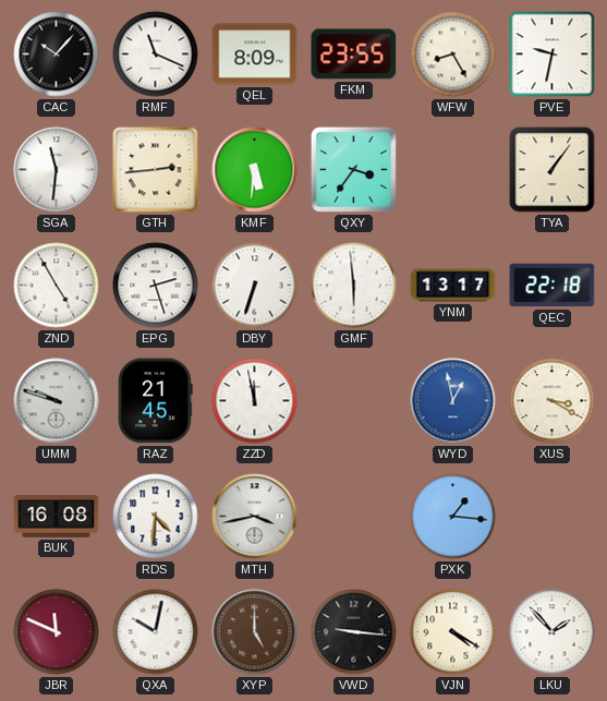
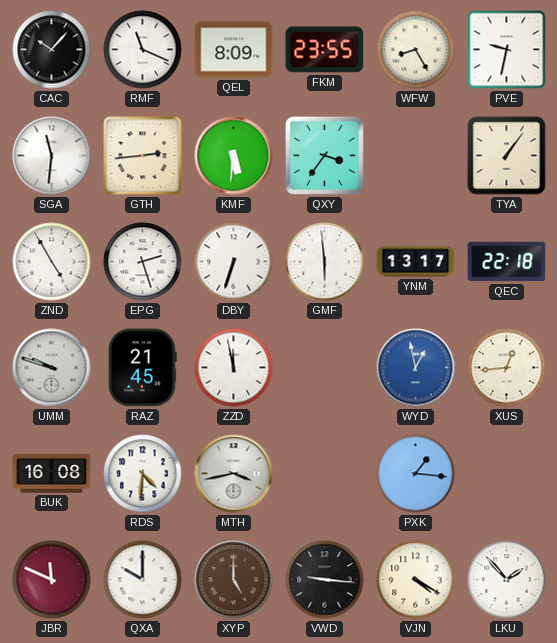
XUS: 3:20 -> 12:44 (507, 368)
QXA: 10:02 -> 10:00 (143, 580)
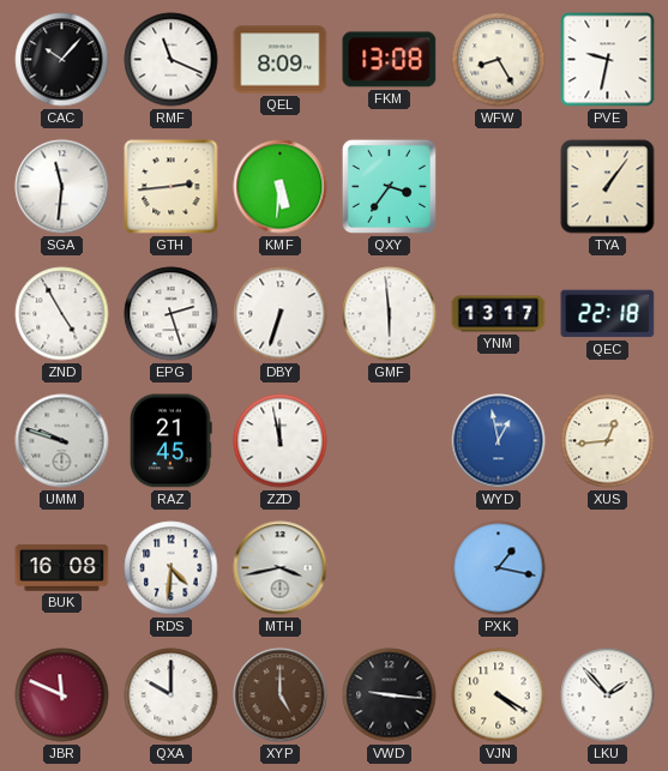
FKM: 23:55 -> 13:08 (390, 60)
PXK: 1:16 -> 1:17 (499, 568)
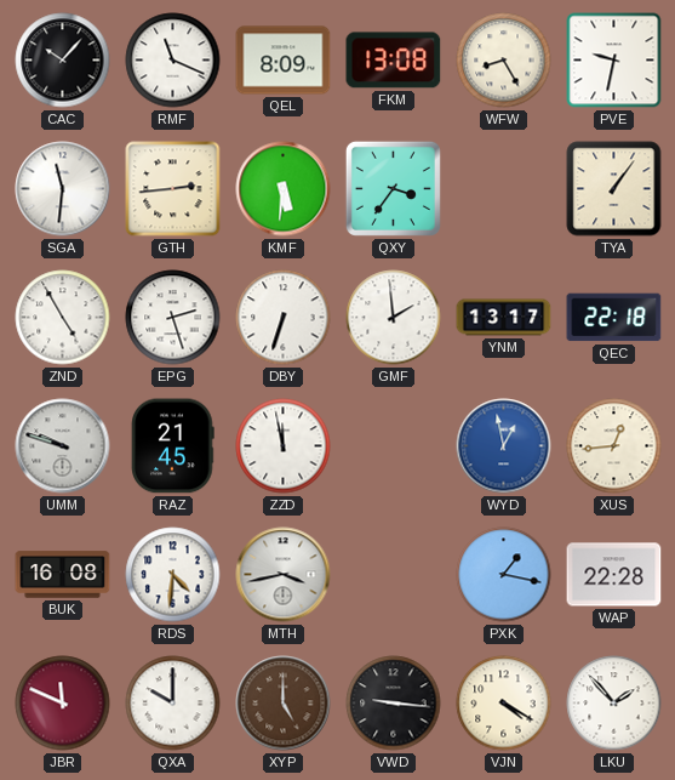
GMF: 5:59 -> 1:59 (394, 318)
WAP: none -> 22:28 (614, 575)
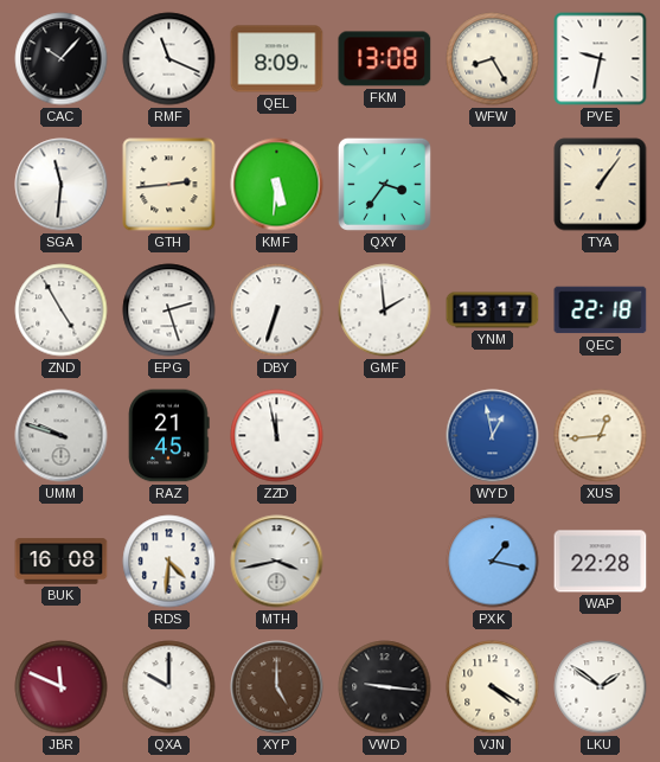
LKU: 1:53 -> 1:51 (601, 687)
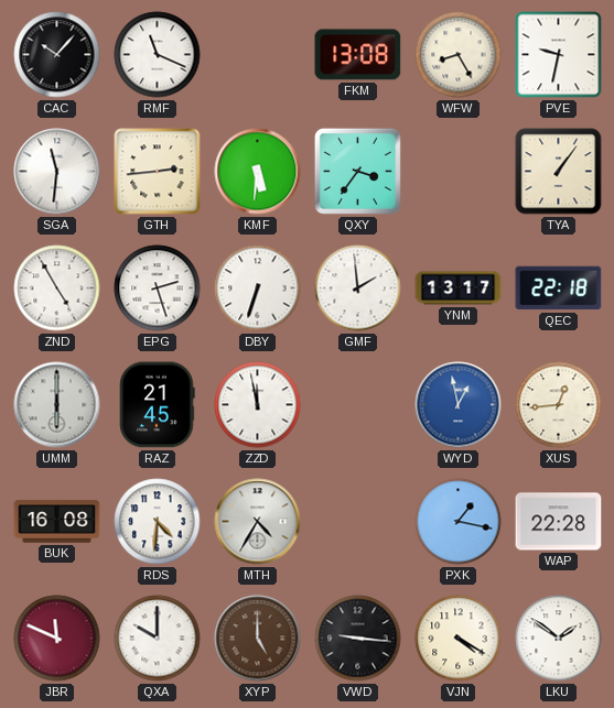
QEL: 8:09 -> none (277, 59)
UMM: 9:48 -> 6:00 (57, 405)
MTH: 3:43 -> 4:35 (258, 522)
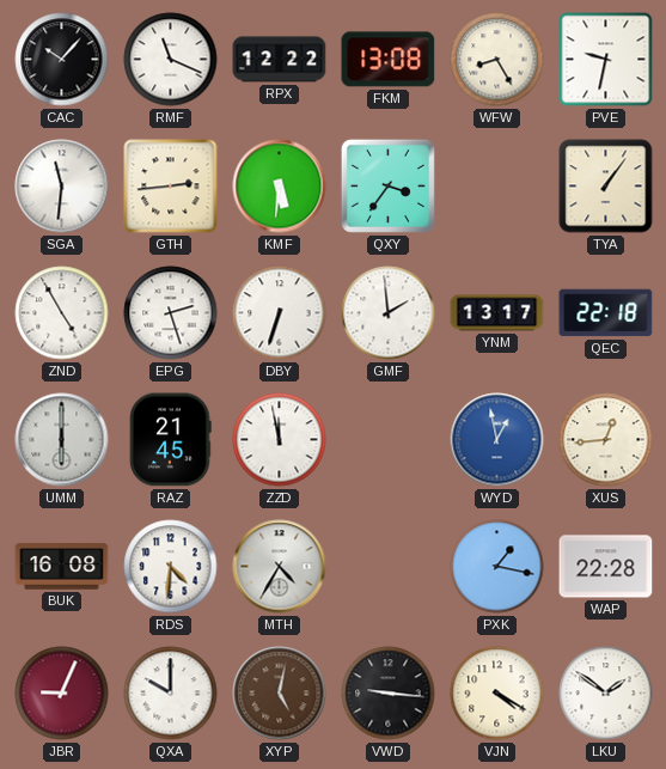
RPX: none -> 12:22 (280, 60)
JBR: 11:49 -> 9:04 (62, 694)
XYP: 5:00 -> 5:02 (280, 694)
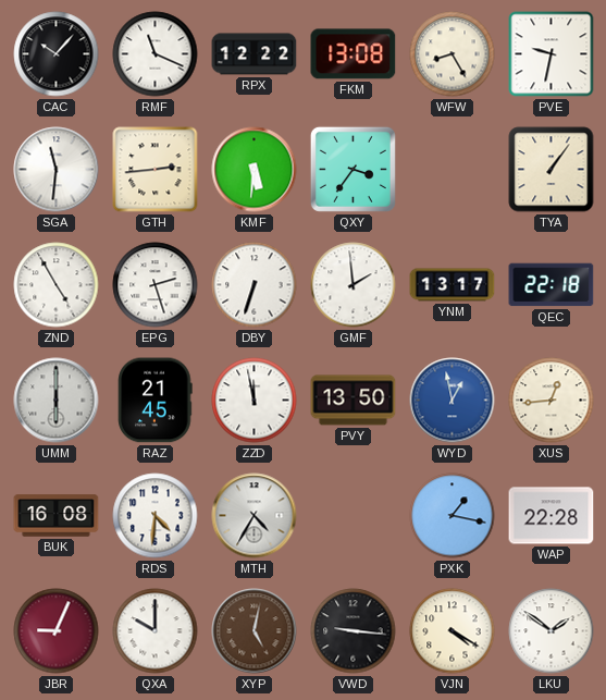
PVY: none -> 13:50 (354, 401)
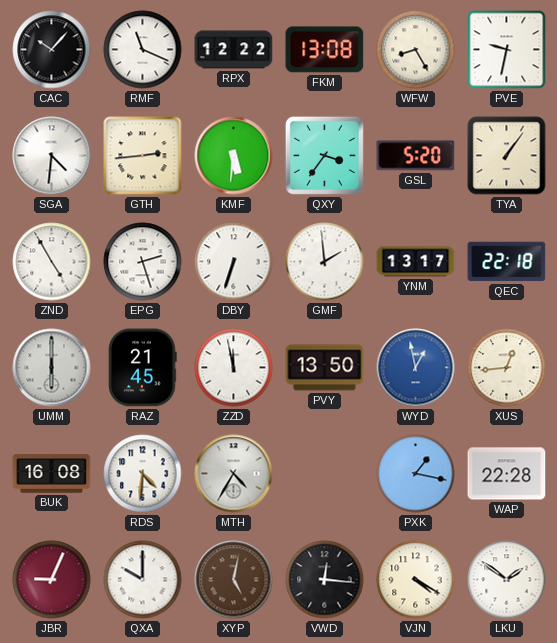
SGA: 11:31 -> 4:31 (52, 156)
GSL: none -> 5:20 (416, 156)
VWD: 9:16 -> 12:16 (325, 580)
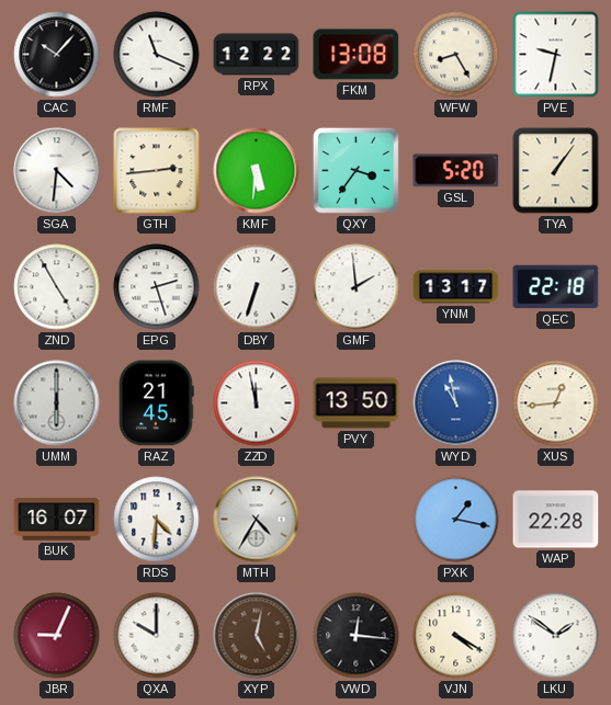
WYD: 12:58 -> 10:58 (456, 403)
BUK: 16:08 -> 16:07 (57, 520)
